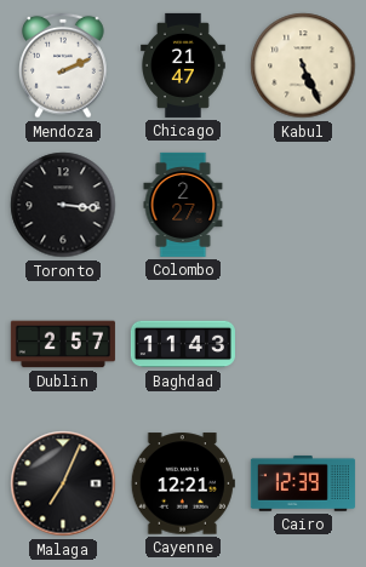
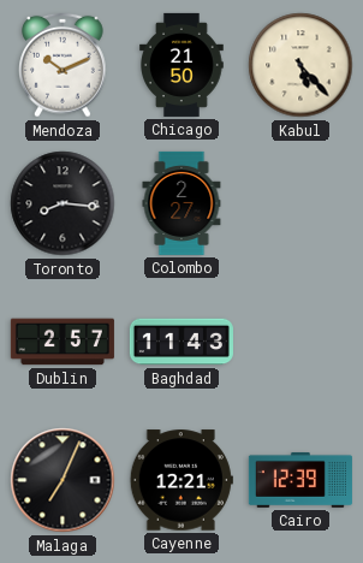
Mendoza: 2:11 -> 10:11 (63, 65)
Chicago: 21:47 -> 21:50 (183, 65)
Kabul: 5:26 -> 5:23 (300, 65)
Toronto: 3:16 -> 8:16 (63, 203)
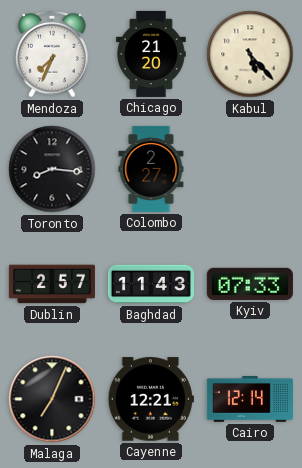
Mendoza: 10:11 -> 7:34 (52, 54)
Chicago: 21:50 -> 21:20 (152, 54)
Kyiv: none -> 07:33 (250, 284)
Cairo: 12:39 -> 12:14 (250, 399)
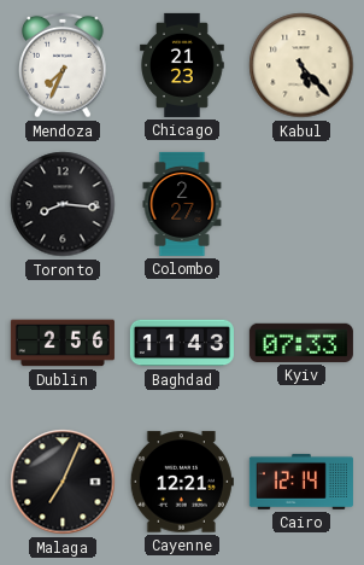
Chicago: 21:20 -> 21:23 (183, 65)
Dublin: 2:57 -> 2:56 (63, 343)
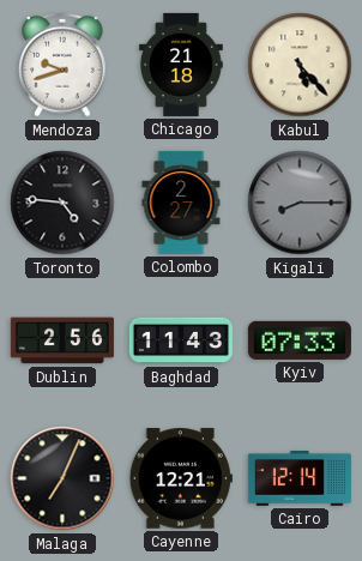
Mendoza: 7:34 -> 9:42 (62, 65)
Chicago: 21:23 -> 21:18 (182, 65)
Toronto: 8:16 -> 4:46 (62, 203)
Kigali: none -> 8:15 (300, 203)
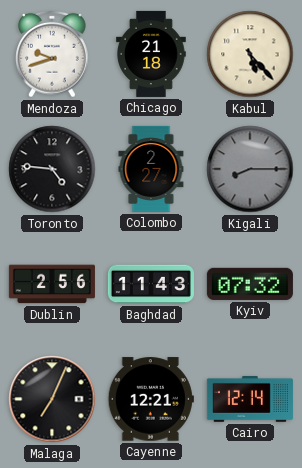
Kyiv: 07:33 -> 07:32 (250, 284)
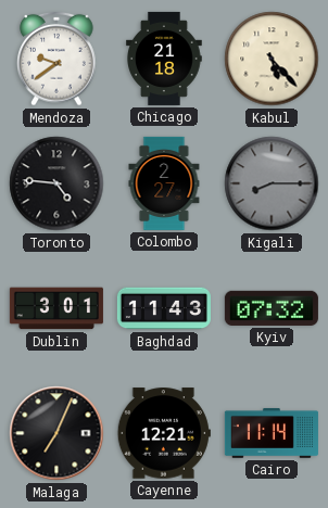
Mendoza: 9:42 -> 9:39 (56, 59)
Dublin: 2:56 -> 3:01 (56, 308)
Cairo: 12:14 -> 11:14 (272, 433)
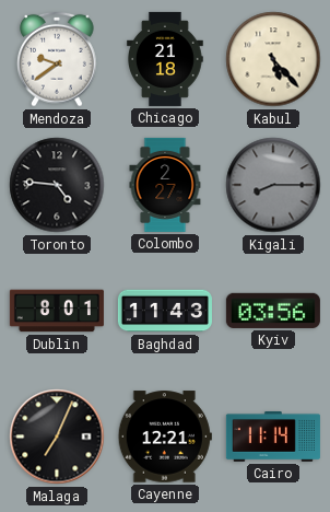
Dublin: 3:01 -> 8:01 (57, 311)
Kyiv: 07:32 -> 03:56 (273, 311)
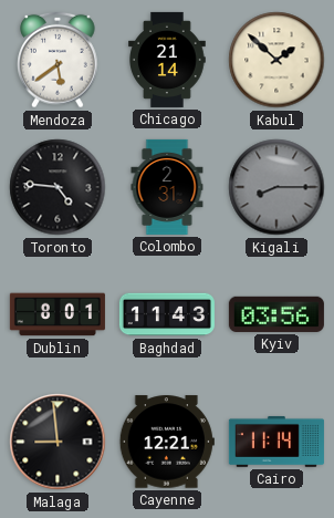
Mendoza: 9:39 -> 5:39 (58, 60)
Chicago: 21:18 -> 21:14 (168, 60)
Kabul: 5:23 -> 1:52 (276, 60)
Colombo: 2:27 -> 2:31 (167, 187)
Malaga: 7:04 -> 8:59 (58, 442)
